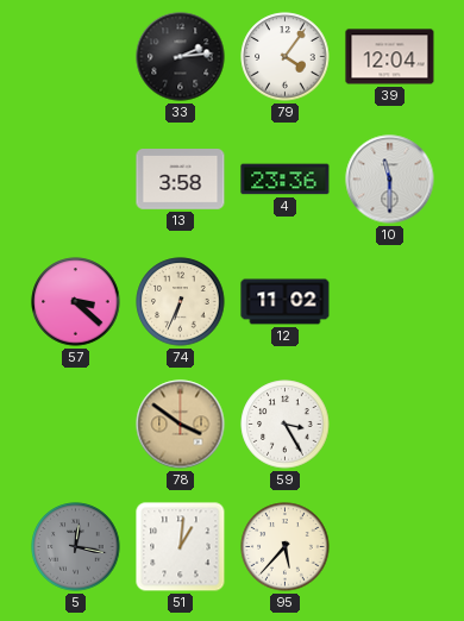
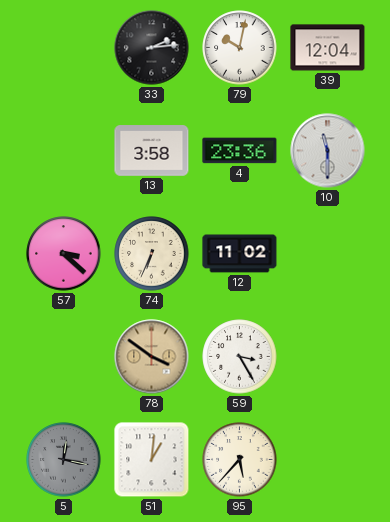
79: 4:06 -> 10:02 (240, 48)
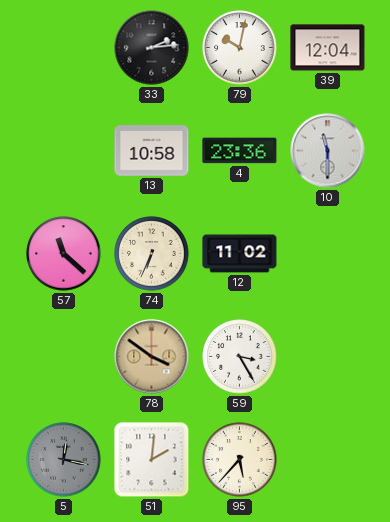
13: 3:58 -> 10:58 (152, 151)
57: 3:22 -> 11:22 (64, 254)
51: 1:01 -> 2:01 (152, 460)
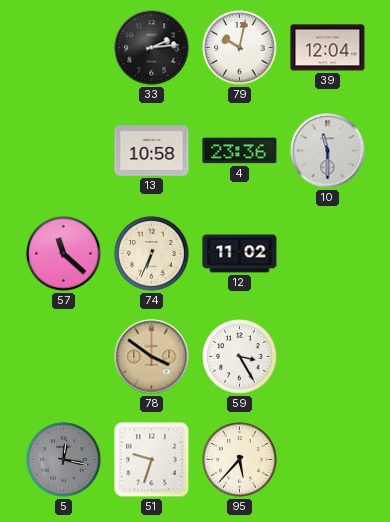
51: 2:01 -> 9:33 (152, 460)
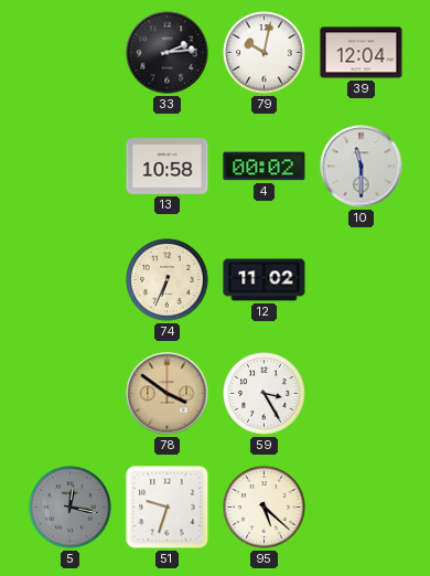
4: 23:36 -> 00:02 (265, 167)
57: 11:22 -> none (64, 254)
95: 5:37 -> 5:22 (265, 508)
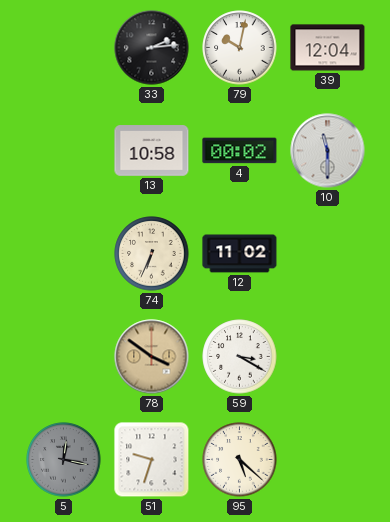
59: 3:25 -> 3:20 (240, 357)
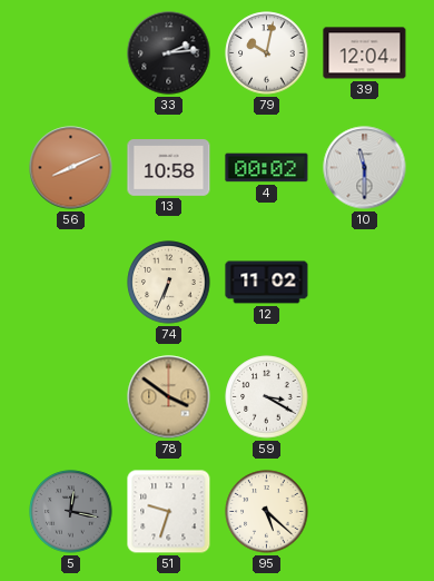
56: none -> 8:11 (71, 168)
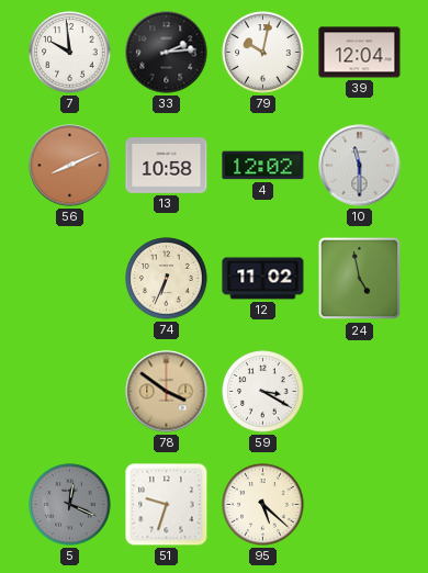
7: none -> 9:59 (70, 53)
4: 00:02 -> 12:02 (263, 166)
24: none -> 4:58 (360, 279)
5: 12:17 -> 12:19 (70, 505)
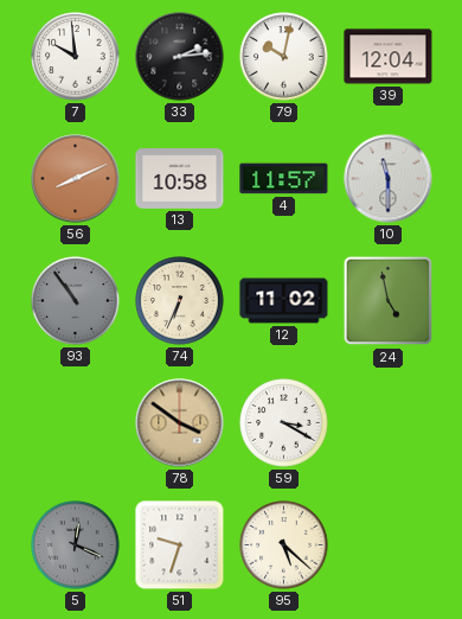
4: 12:02 -> 11:57 (284, 179)
93: none -> 10:54 (76, 301)
